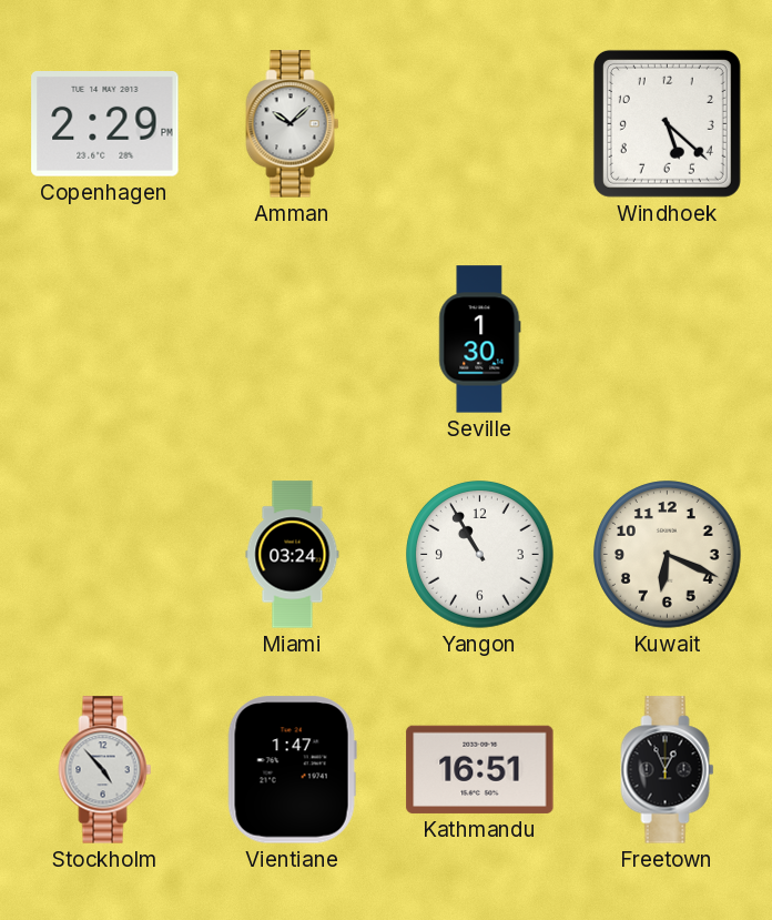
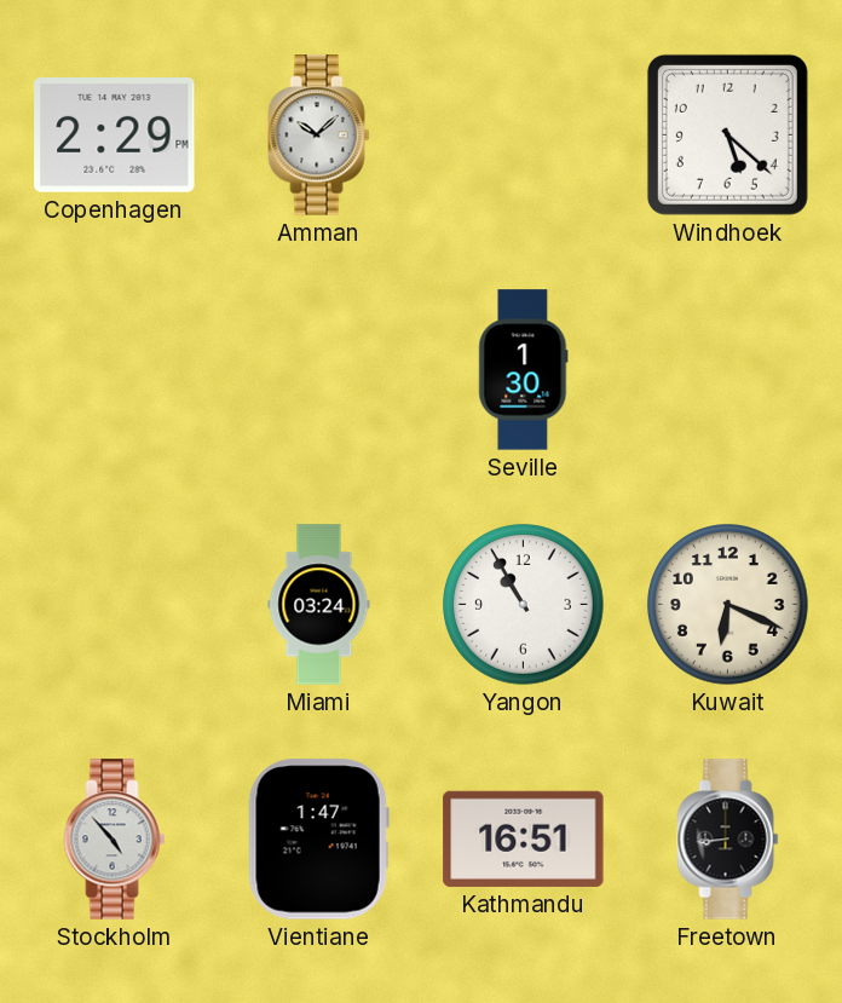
Freetown: 12:56 -> 8:44 (728, 840)
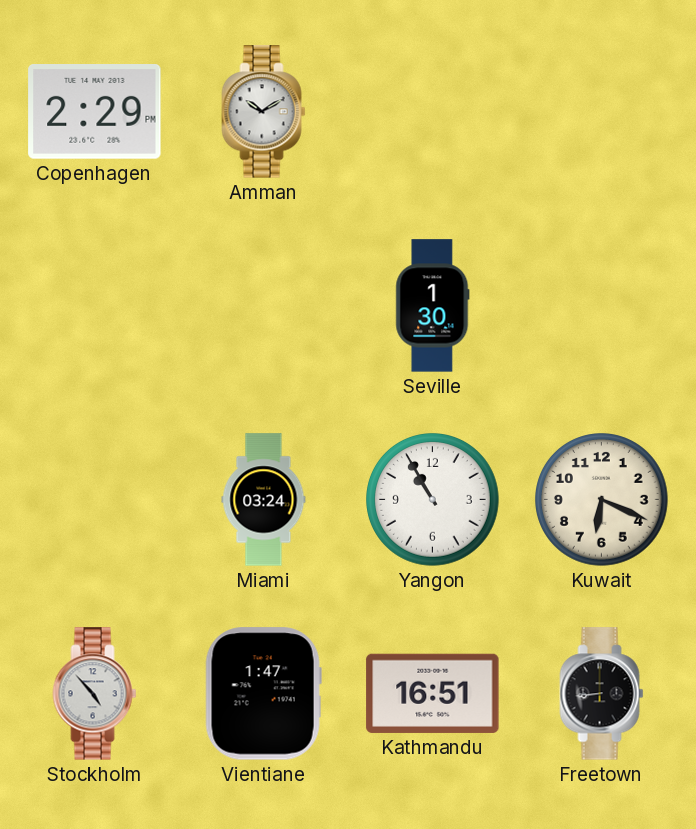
Amman: 10:08 -> 10:10 (264, 112)
Windhoek: 5:22 -> none (727, 134)
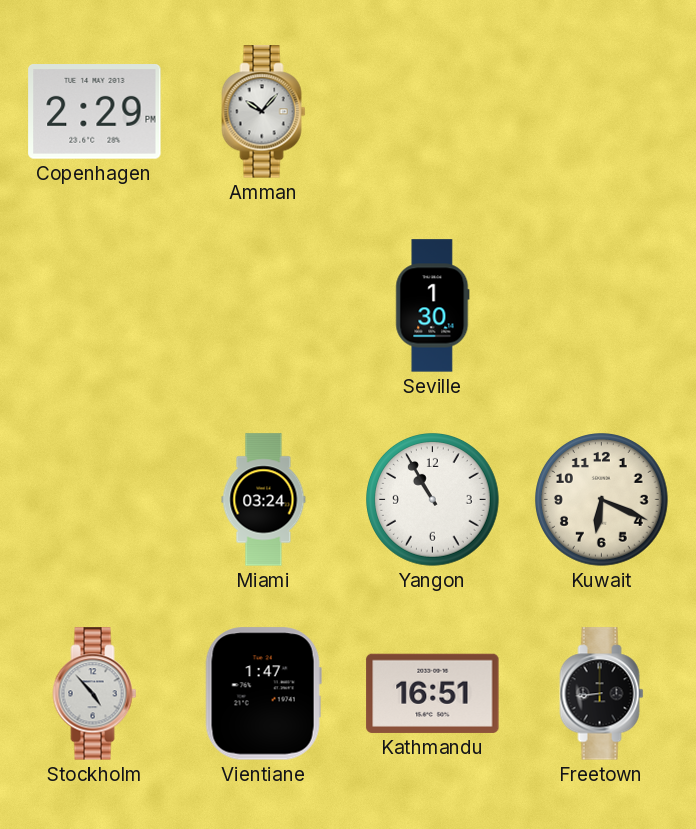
Amman: 10:10 -> 10:07 (264, 112)
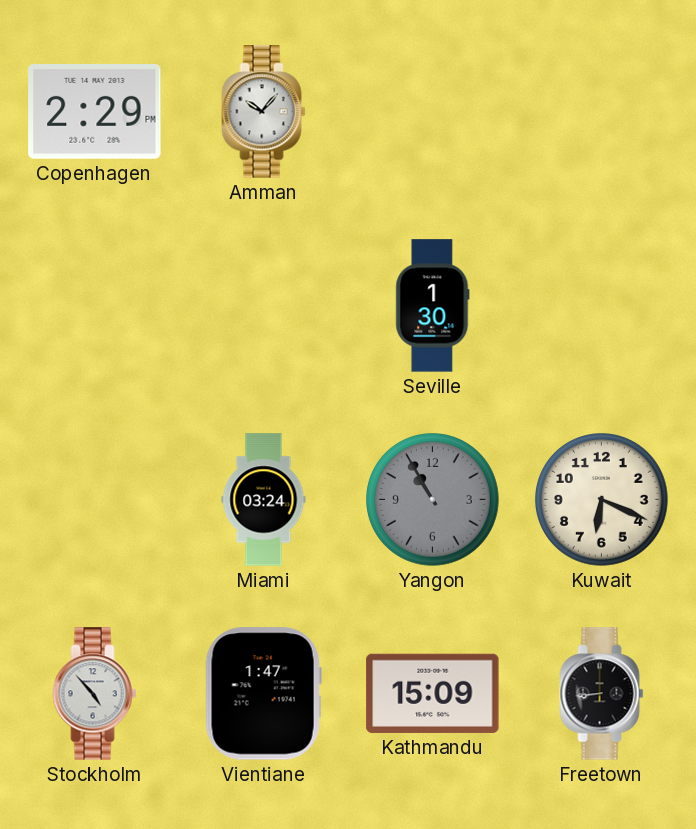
Yangon dial: white -> grey (433, 500)
Kathmandu: 16:51 -> 15:09 (433, 693)
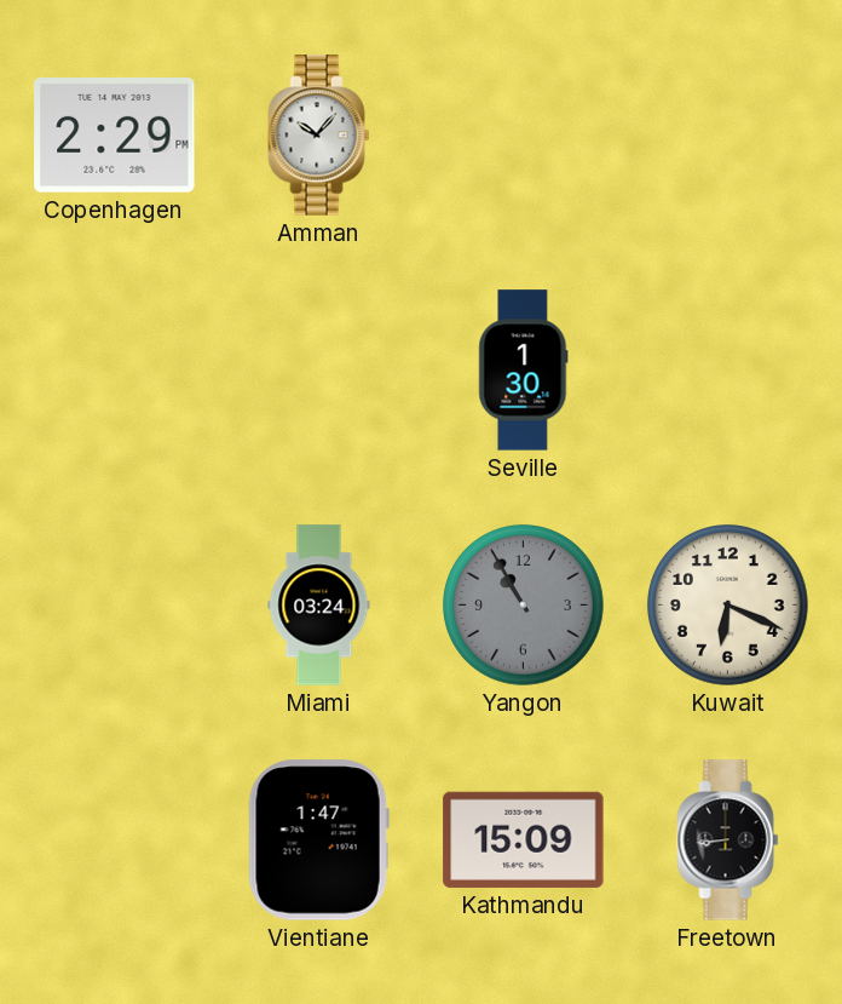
Stockholm: 4:53 -> none (95, 694)
